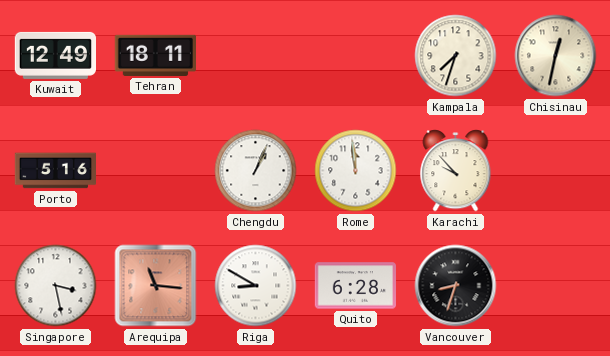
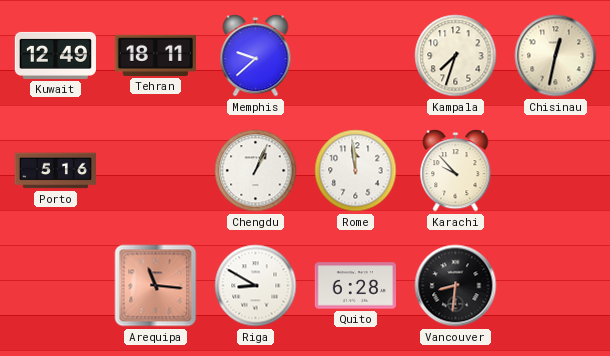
Memphis: none -> 9:38 (256, 56)
Singapore: 3:28 -> none (56, 286)
Vancouver: 8:33 -> 8:31 (456, 286)
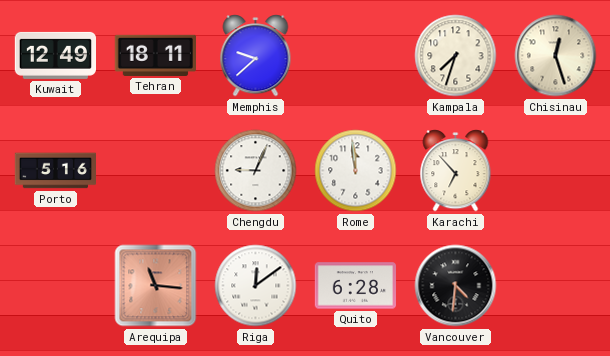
Chisinau: 12:32 -> 12:27 (556, 56)
Chengdu: 1:04 -> 9:04 (256, 171)
Karachi: 9:53 -> 6:53 (456, 171)
Riga: 8:50 -> 12:09 (256, 286)
Vancouver: 8:31 -> 4:31 (456, 286)
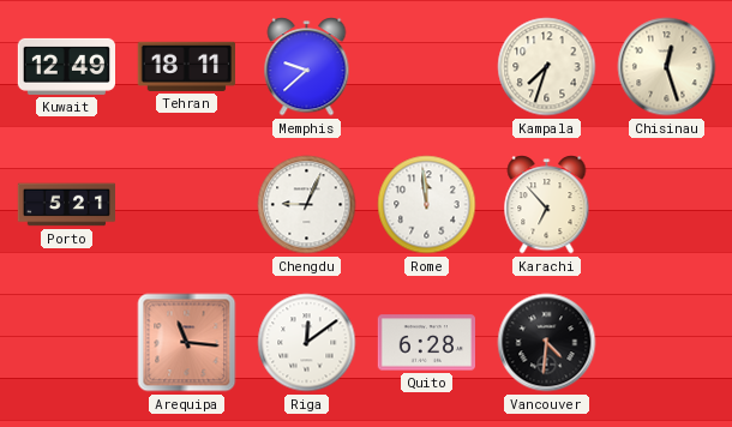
Porto: 5:16 -> 5:21 (67, 205)
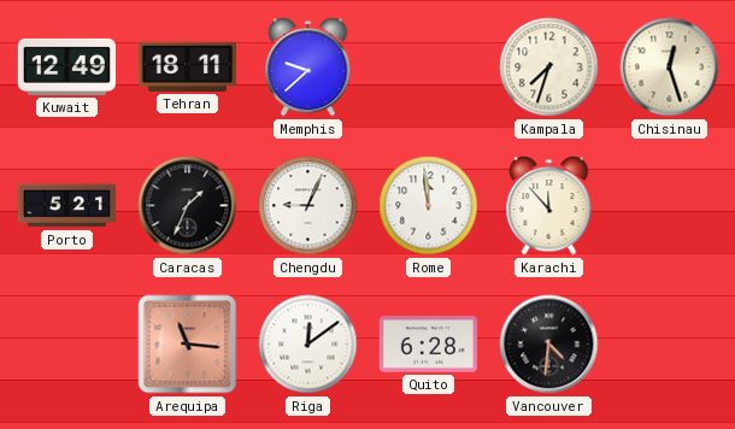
Caracas: none -> 1:34 (188, 206)
Karachi: 6:53 -> 11:53 (549, 206)
